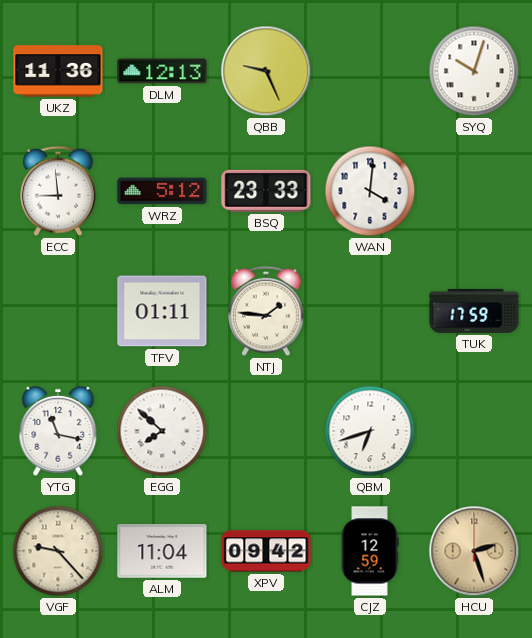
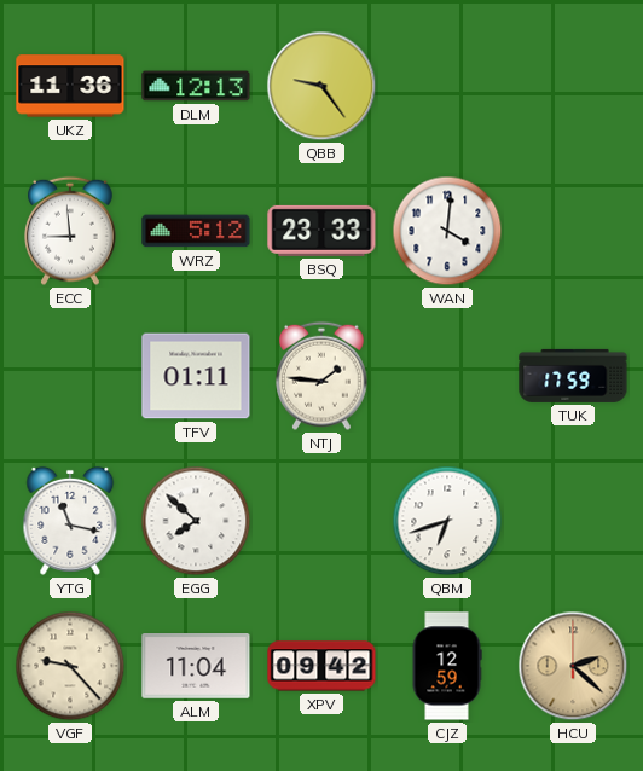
QBB: 9:26 -> 9:24 (321, 86)
SYQ: 10:03 -> none (474, 71)
HCU: 2:27 -> 2:22 (573, 666)
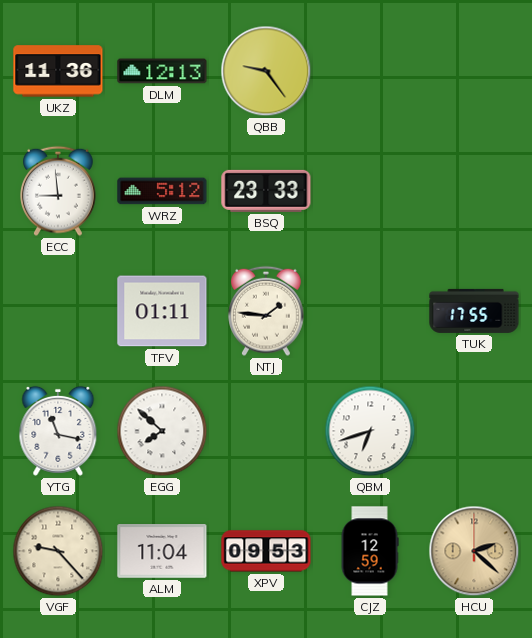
WAN: 4:01 -> none (447, 231)
TUK: 17:59 -> 17:55 (474, 311)
XPV: 09:42 -> 09:53 (266, 551)
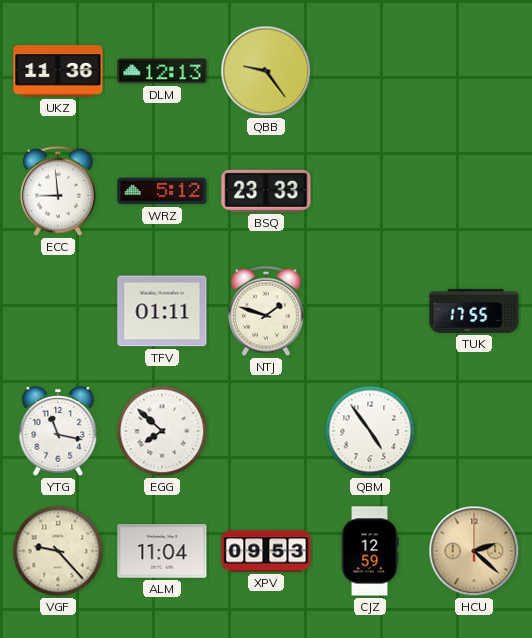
NTJ: 1:46 -> 1:48 (267, 311)
QBM: 6:42 -> 4:54 (370, 431)
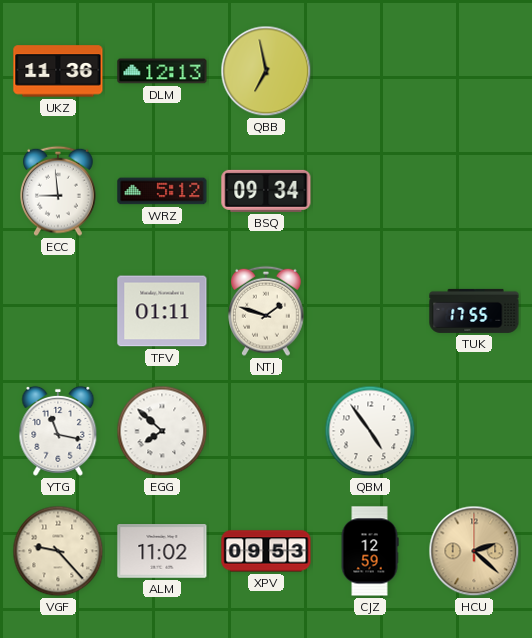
QBB: 9:24 -> 6:58 (266, 71)
BSQ: 23:33 -> 09:34 (266, 191)
ALM: 11:04 -> 11:02 (162, 552)
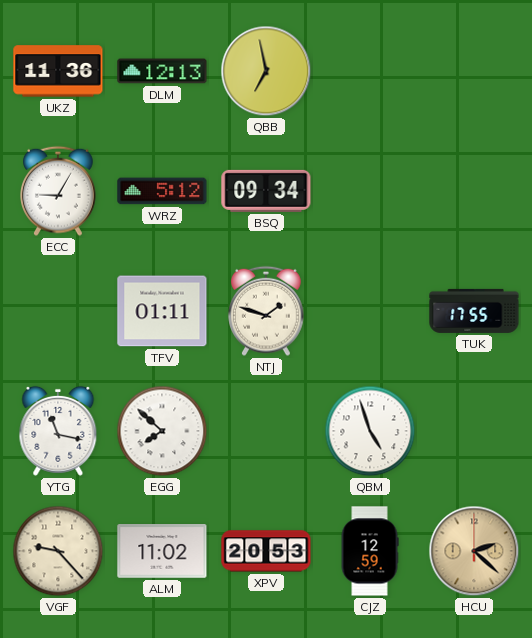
ECC: 8:59 -> 9:05 (59, 191)
QBM: 4:54 -> 4:57 (370, 431)
XPV: 09:53 -> 20:53 (266, 551)
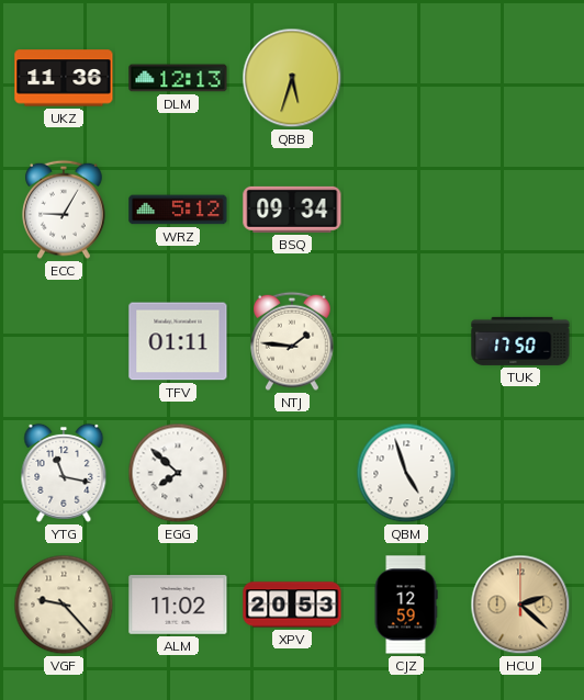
QBB: 6:58 -> 5:33 (292, 78)
NTJ: 1:48 -> 1:46 (293, 341)
TUK: 17:55 -> 17:50 (520, 341)
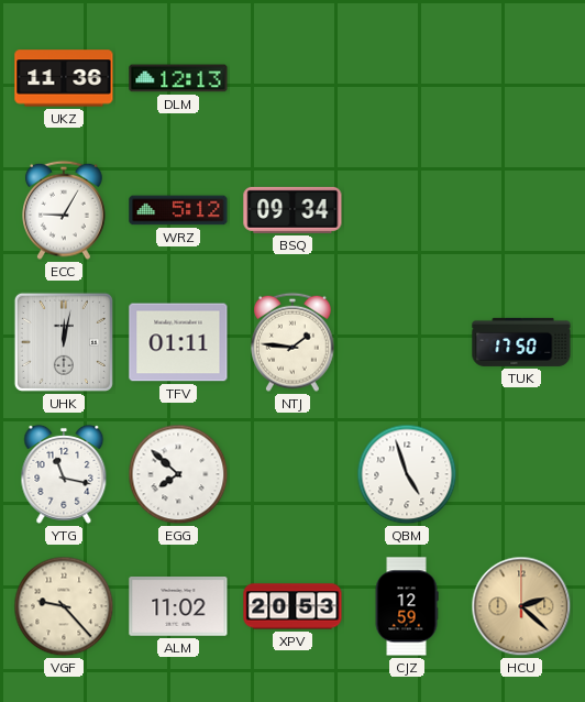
QBB: 5:33 -> none (292, 78)
UHK: none -> 12:02 (64, 342)
